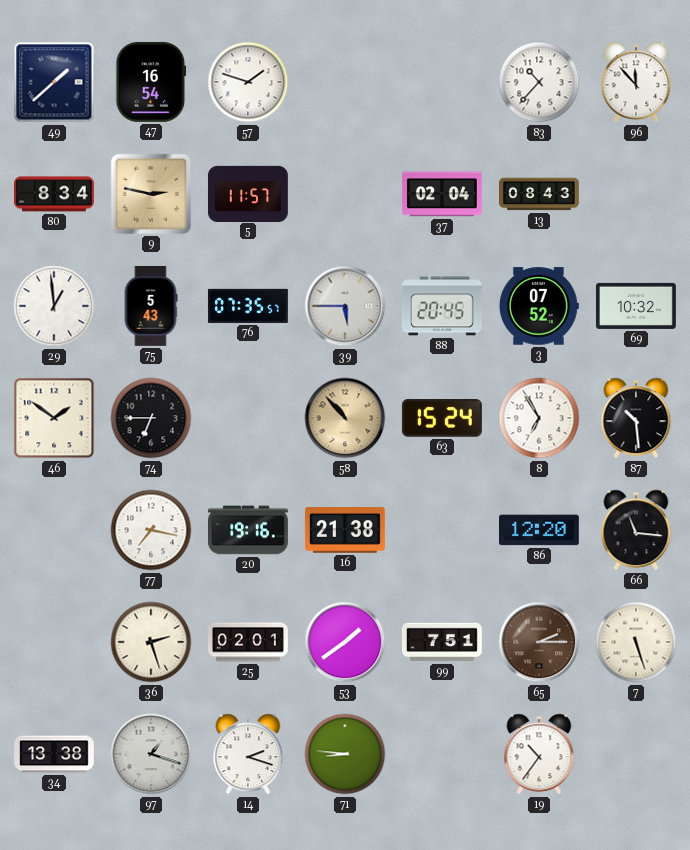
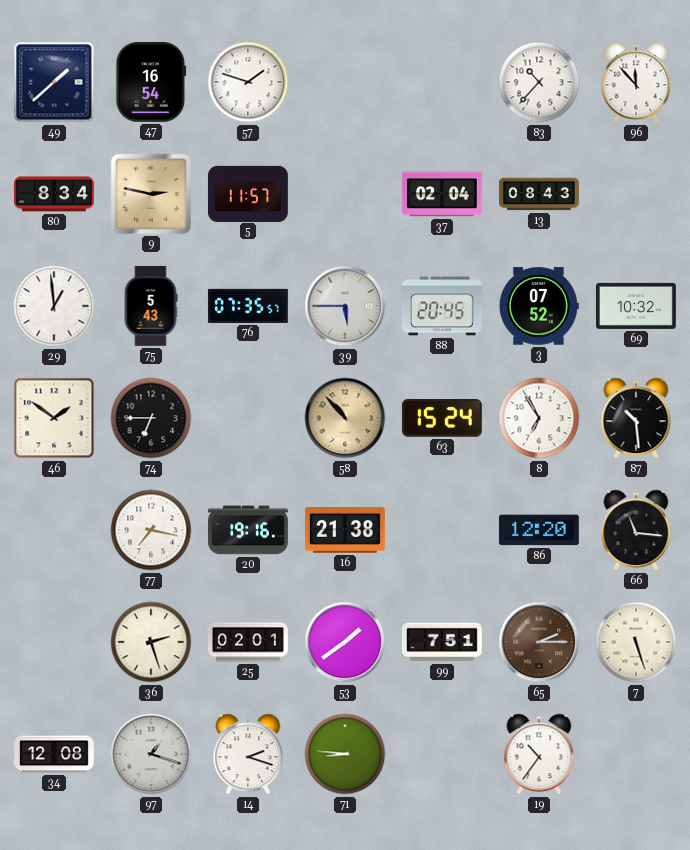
34: 13:38 -> 12:08 (55, 754)
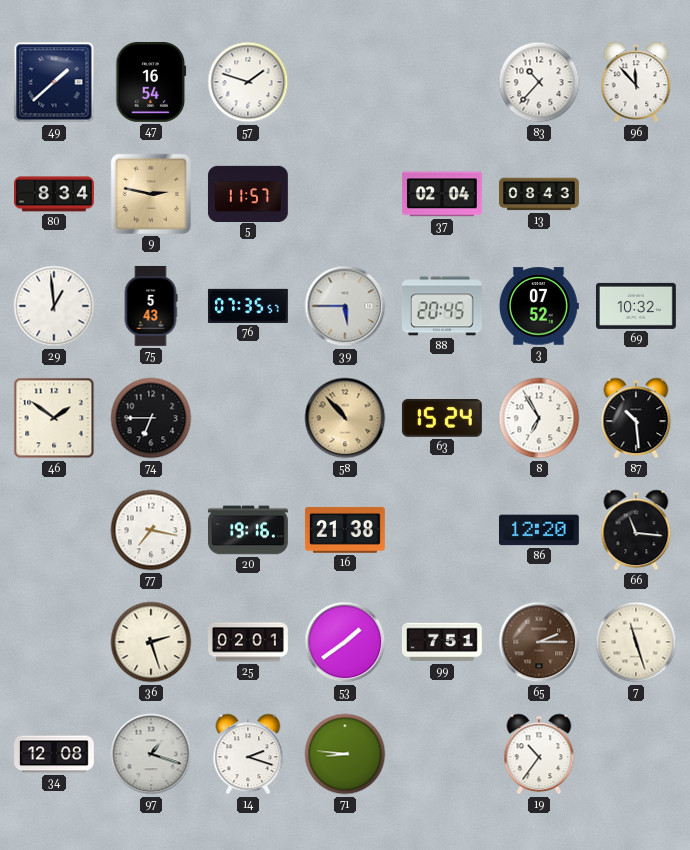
7: 5:27 -> 11:27 (636, 642)
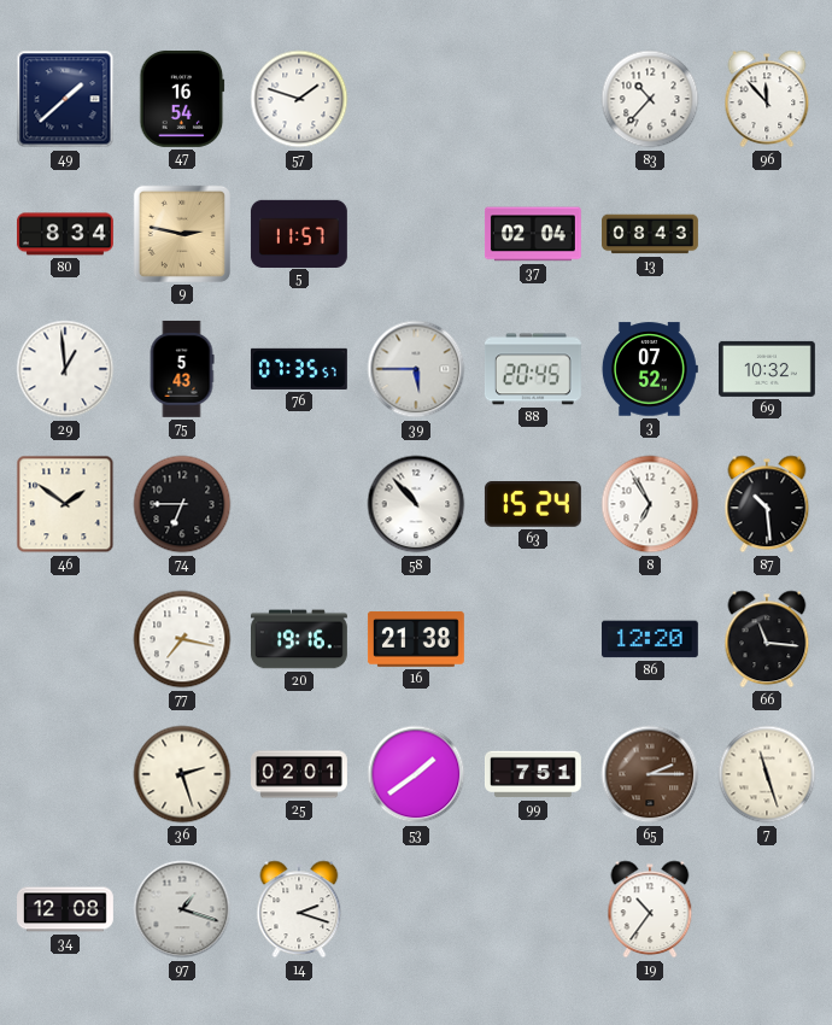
58 dial: champagne -> white (416, 504)
71: 8:46 -> none (345, 754)
